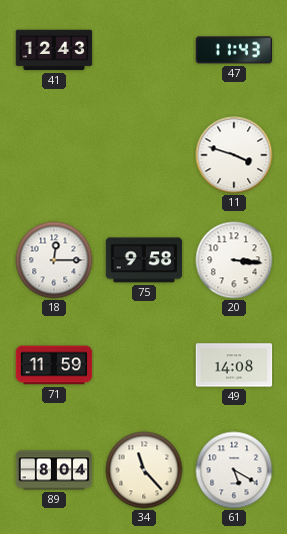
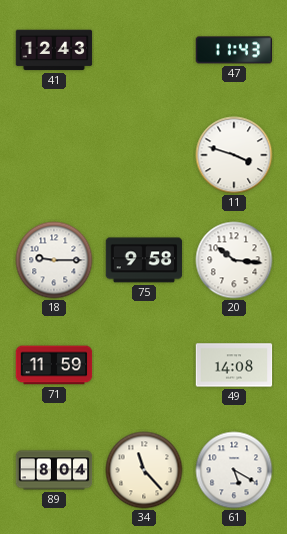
18: 12:15 -> 9:15 (54, 260)
20: 3:16 -> 10:16 (234, 260)
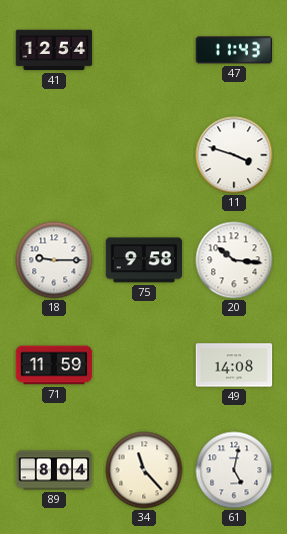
41: 12:43 -> 12:54 (54, 50)
61: 5:20 -> 5:02 (234, 470)
